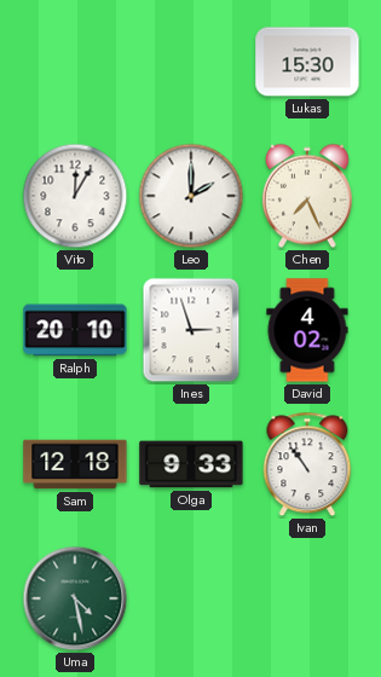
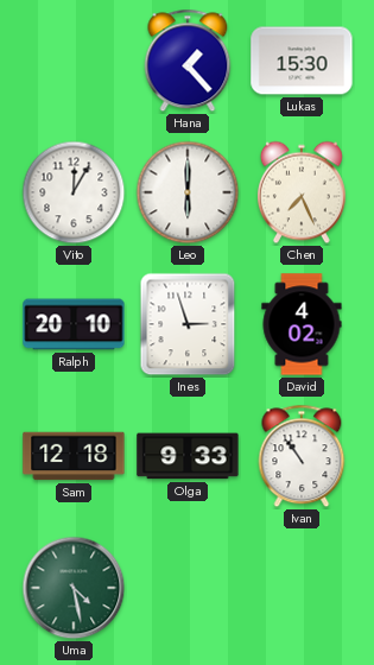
Hana: none -> 1:23 (188, 61)
Leo: 2:00 -> 6:00 (188, 192)
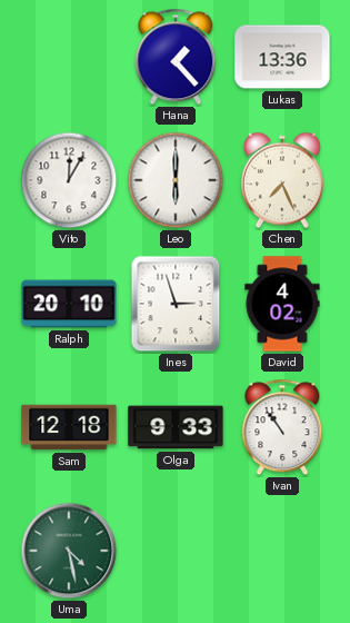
Lukas: 15:30 -> 13:36 (282, 57)
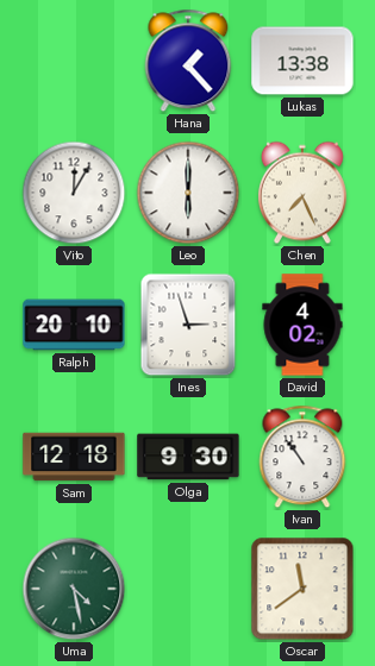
Lukas: 13:36 -> 13:38 (302, 61)
Olga: 9:33 -> 9:30 (188, 457)
Oscar: none -> 11:39 (302, 589)
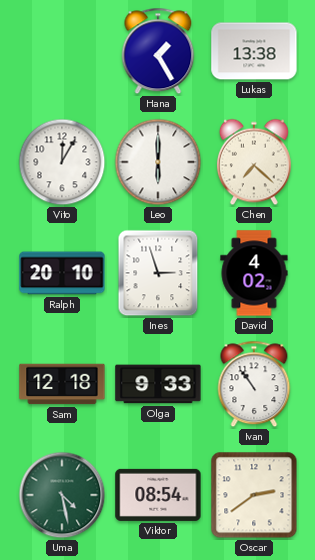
Hana: 1:23 -> 1:25 (158, 51)
Chen: 7:26 -> 7:22 (254, 162)
Olga: 9:30 -> 9:33 (158, 384)
Viktor: none -> 08:54 (158, 495)
Oscar: 11:39 -> 2:39 (254, 495)
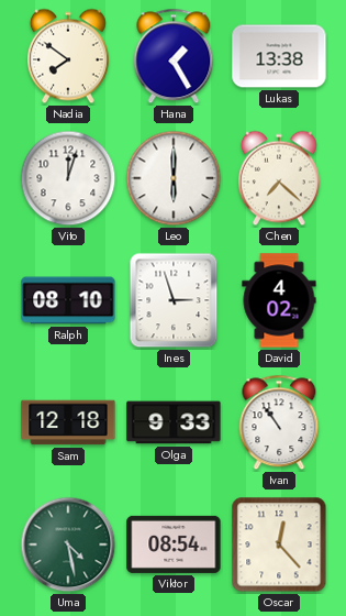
Nadia: none -> 7:51 (68, 56)
Vito: 12:05 -> 12:03 (68, 178)
Ralph: 20:10 -> 08:10 (68, 300)
Oscar: 2:39 -> 12:23 (279, 544)
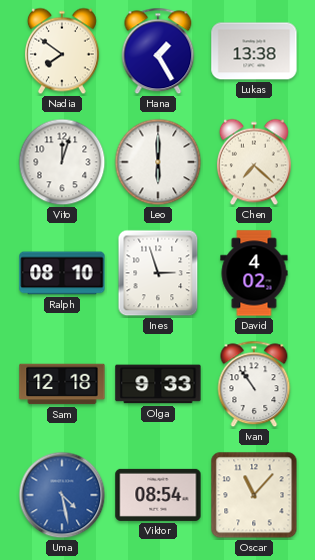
Uma dial: green -> blue (62, 495)
Oscar: 12:23 -> 11:07 (254, 495)
